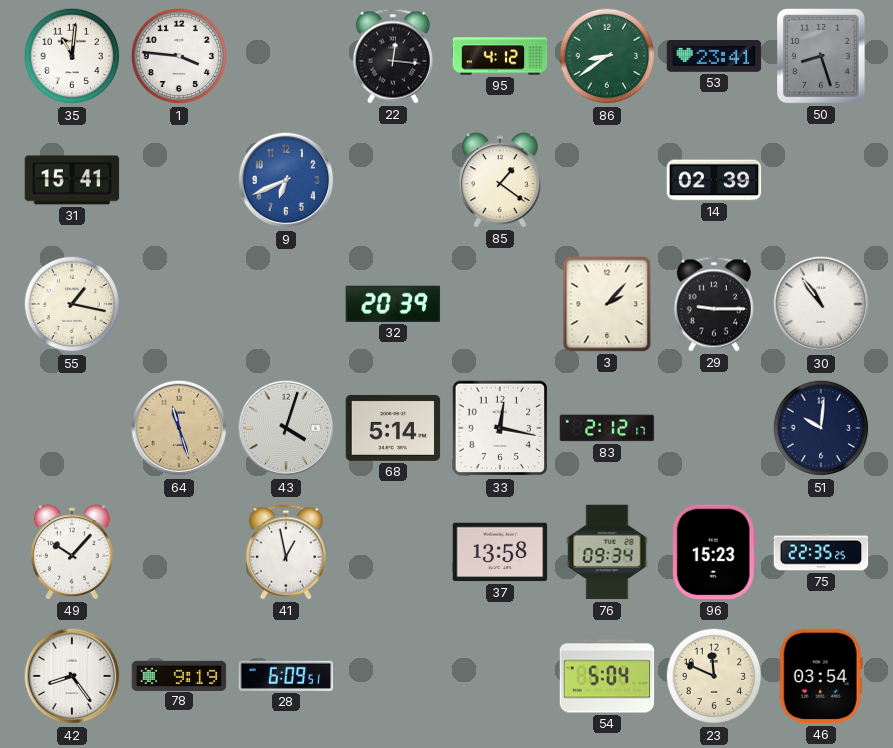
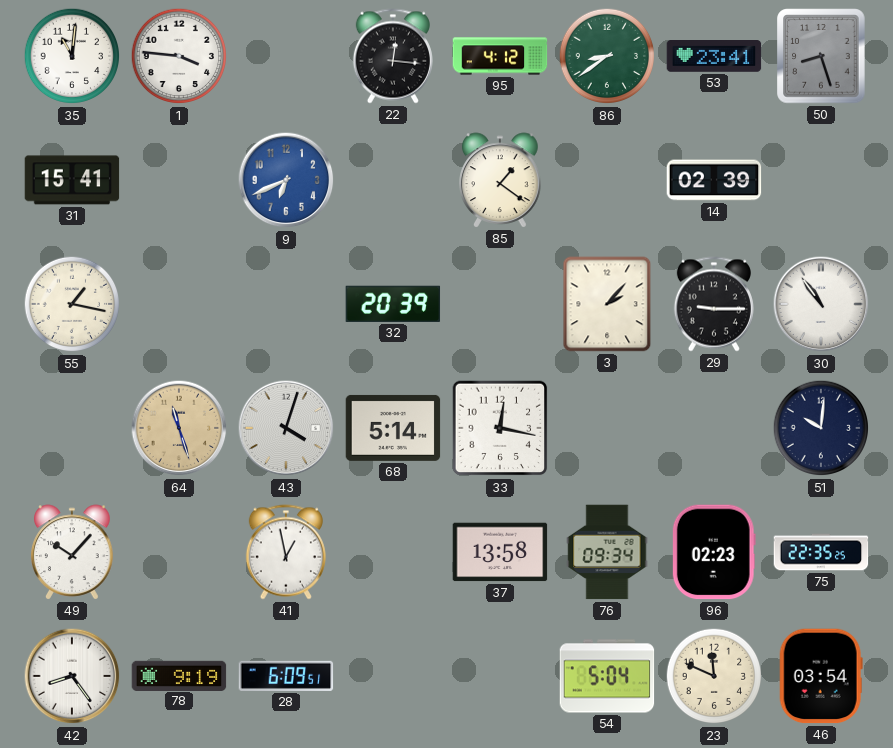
83: 2:12 -> none (607, 428)
96: 15:23 -> 02:23 (714, 552)
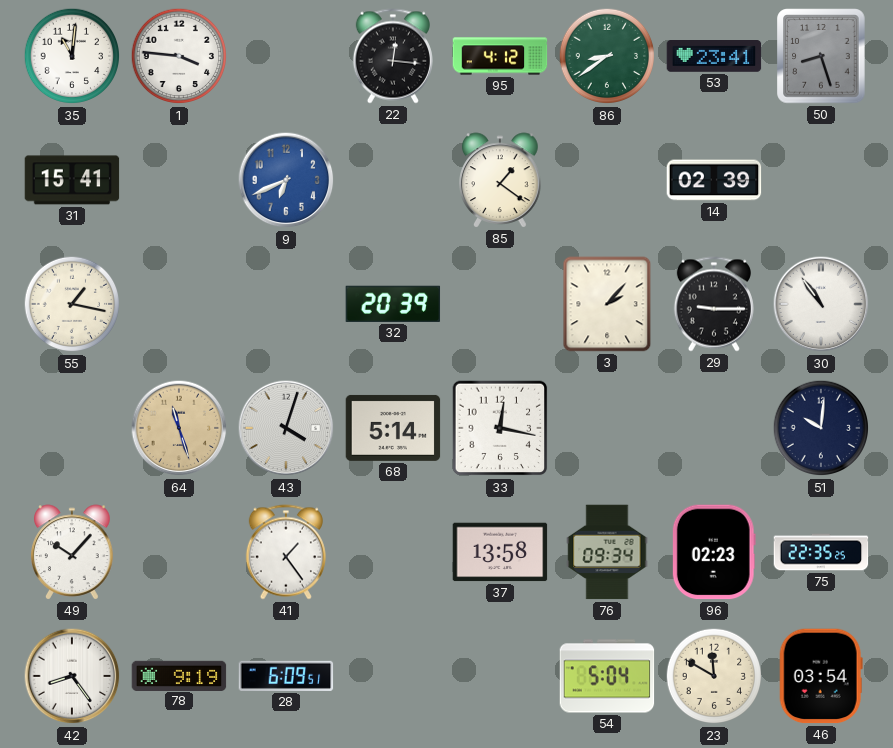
41: 12:58 -> 1:24 (286, 552)
23: 11:49 -> 11:50 (714, 676)
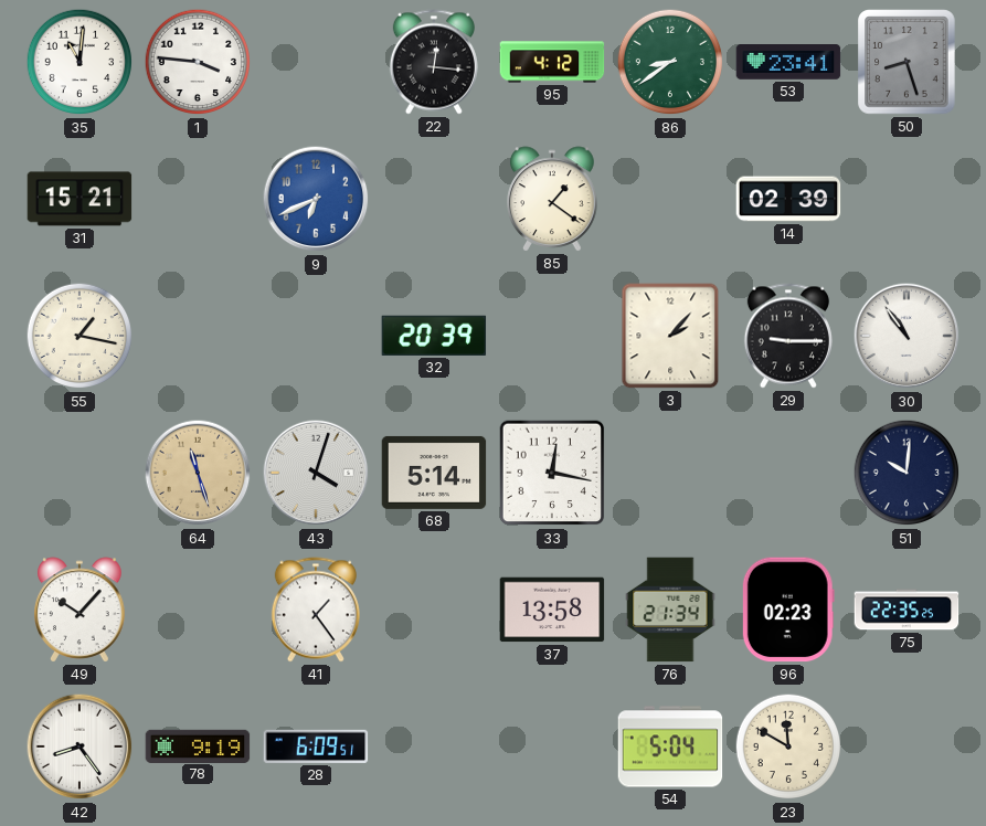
31: 15:41 -> 15:21 (79, 199)
76: 09:34 -> 21:34 (670, 610)
46: 03:54 -> none (821, 676)
